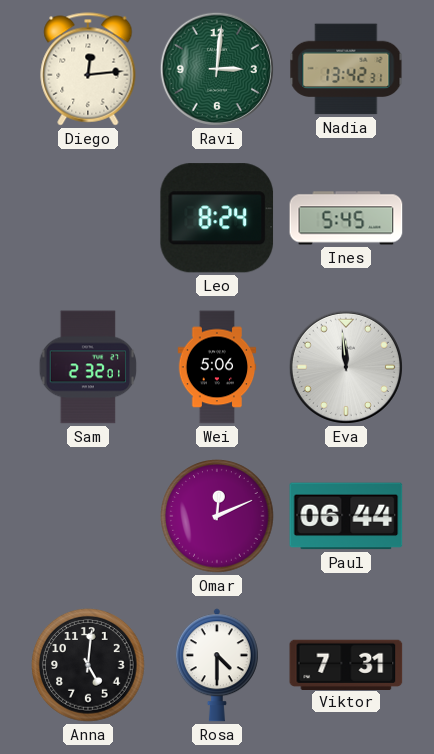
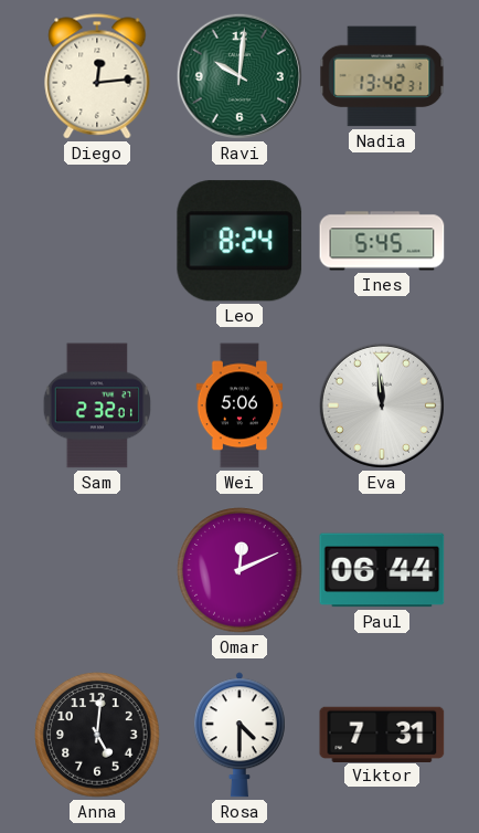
Ravi: 3:01 -> 10:01 (239, 76)
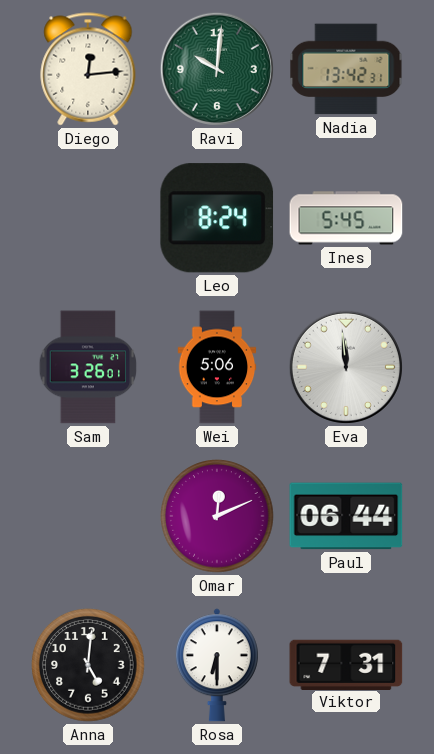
Sam: 2:32 -> 3:26 (88, 367)
Rosa: 4:30 -> 6:30 (217, 665)
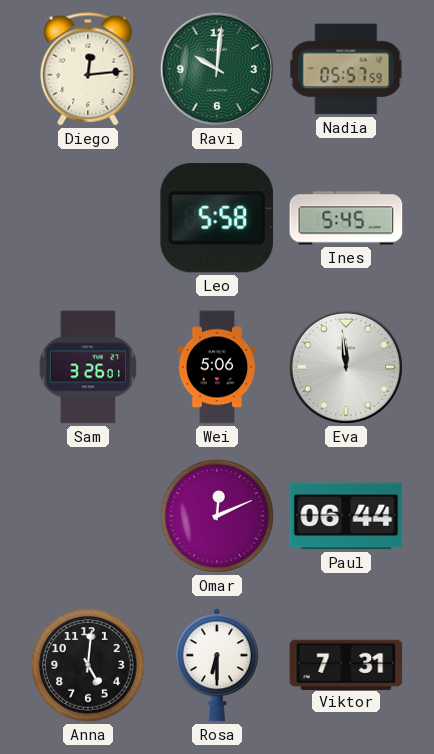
Nadia: 13:42 -> 05:57 (346, 69)
Leo: 8:24 -> 5:58 (217, 218)
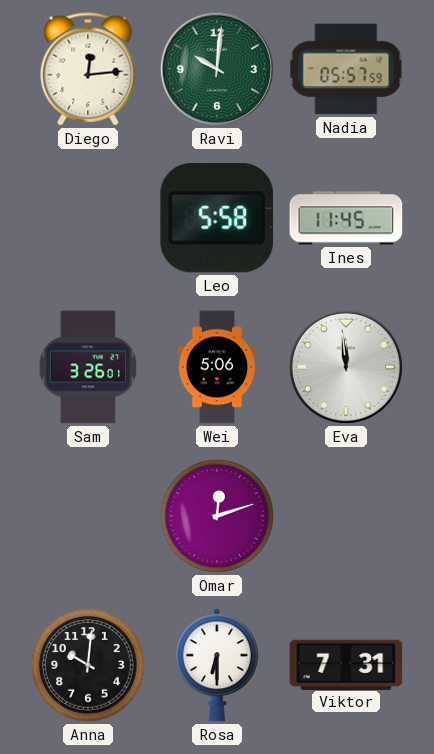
Ines: 5:45 -> 11:45 (346, 218)
Omar: 12:11 -> 12:12 (217, 516)
Paul: 06:44 -> none (346, 516)
Anna: 5:01 -> 10:01 (88, 665)
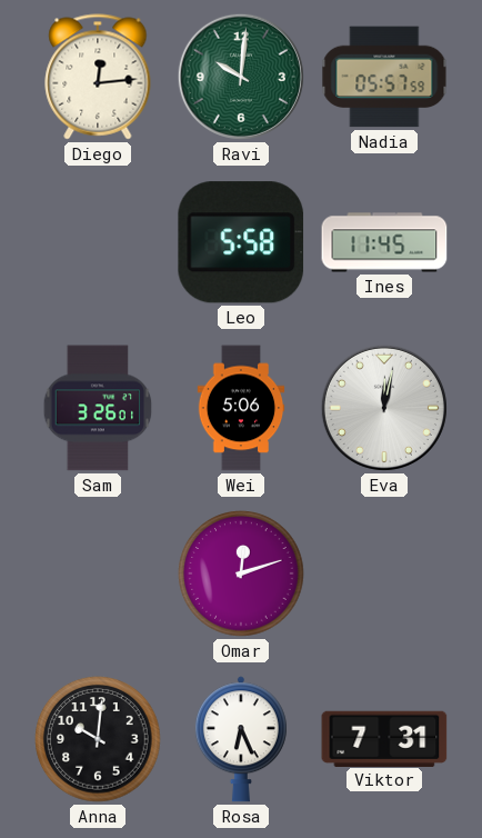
Eva: 11:59 -> 12:02 (384, 408)
Rosa: 6:30 -> 6:26 (241, 739)
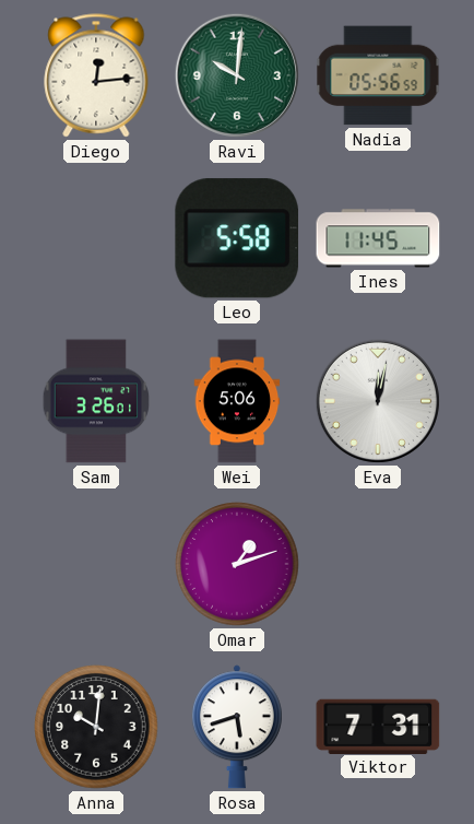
Nadia: 05:57 -> 05:56 (378, 75)
Omar: 12:12 -> 1:12 (237, 564)
Rosa: 6:26 -> 5:42 (237, 727)
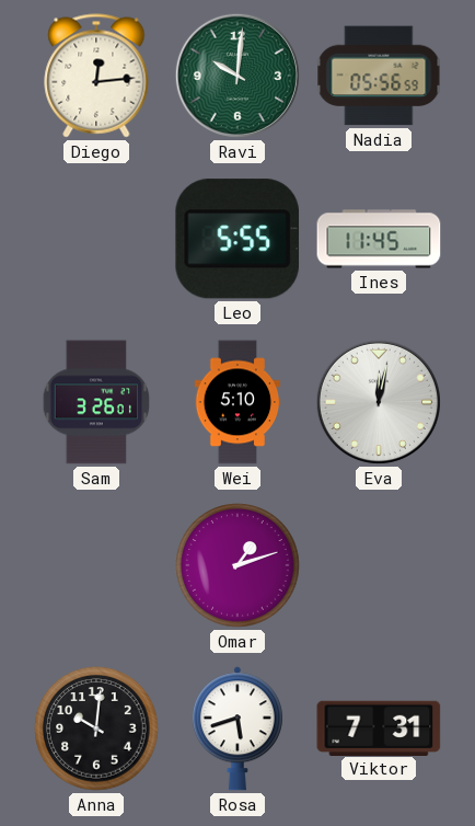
Leo: 5:58 -> 5:55 (237, 239)
Wei: 5:06 -> 5:10 (237, 402)
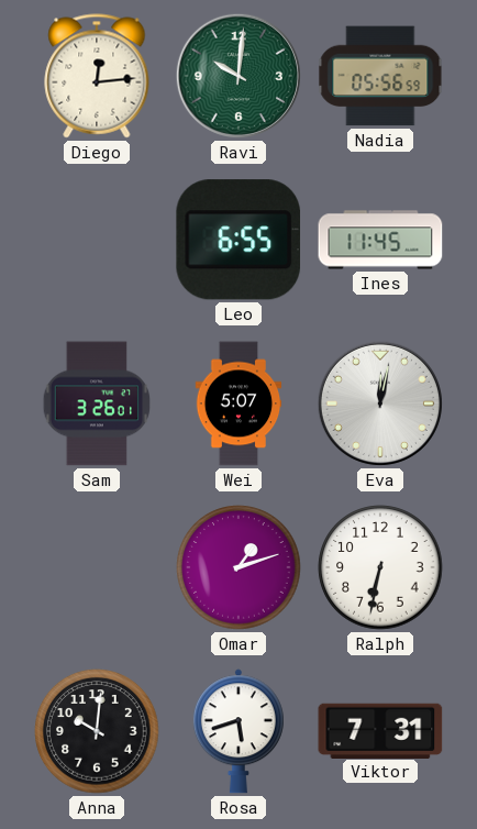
Leo: 5:55 -> 6:55 (239, 240)
Wei: 5:10 -> 5:07 (239, 404)
Ralph: none -> 6:32 (380, 567)
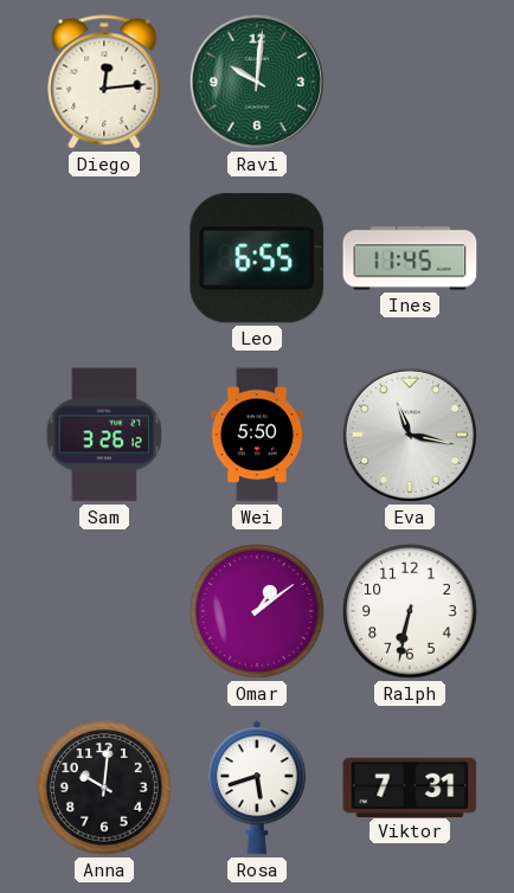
Nadia: 05:56 -> none (380, 76)
Sam: 3:26:01 -> 3:26:12 (104, 435)
Wei: 5:07 -> 5:50 (257, 435)
Eva: 12:02 -> 11:17 (410, 435)
Omar: 1:12 -> 1:09 (257, 611)
